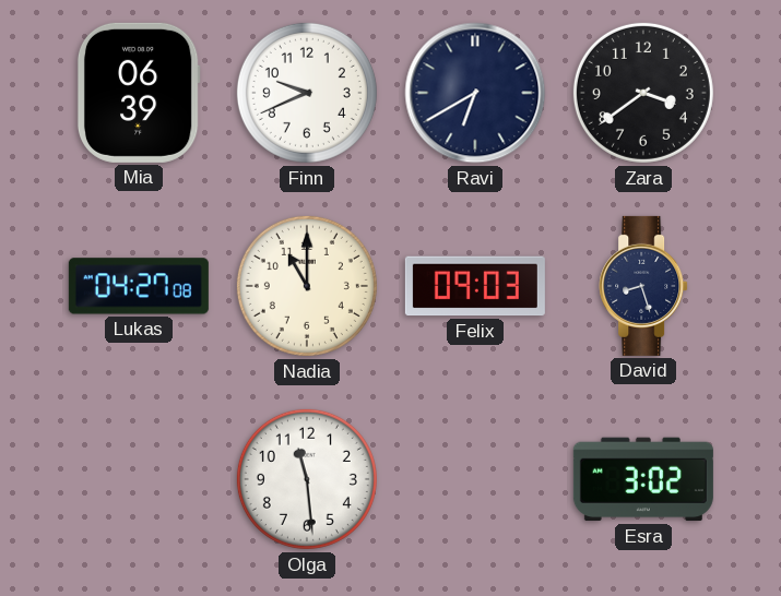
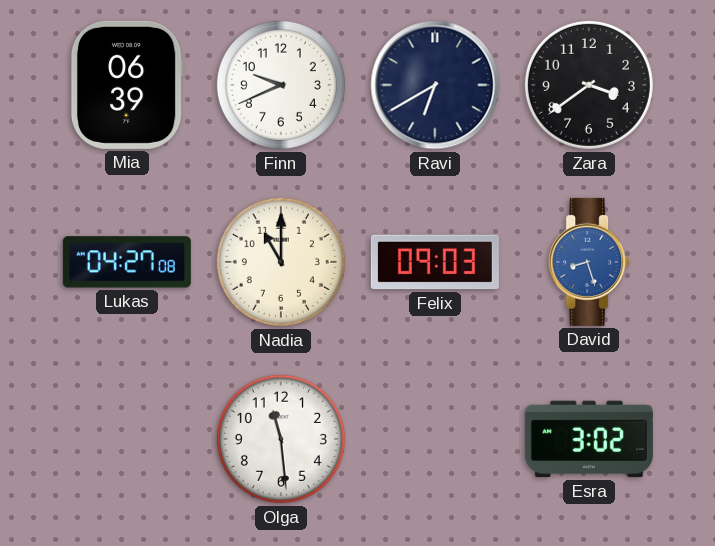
David dial: navy -> blue (589, 262)
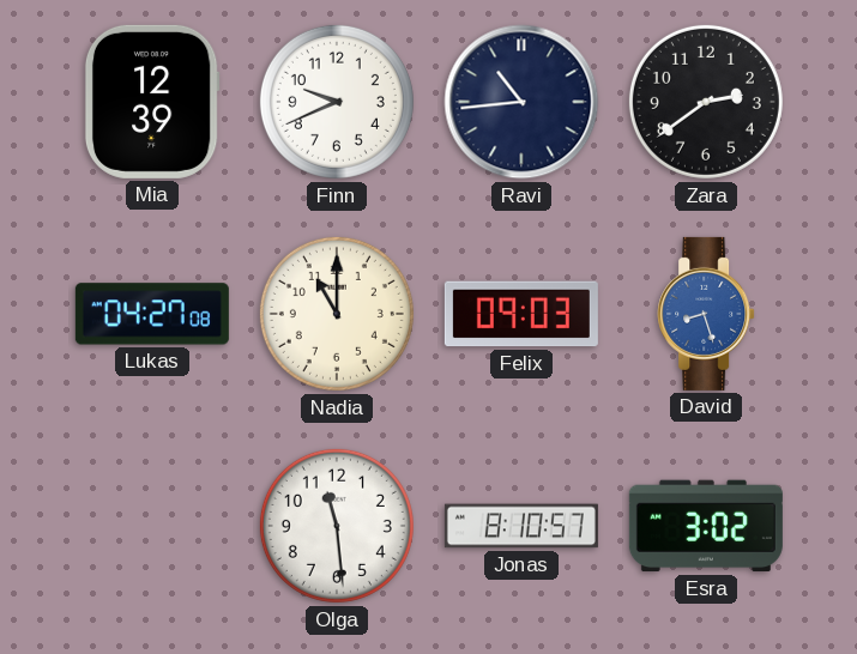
Mia: 06:39 -> 12:39 (152, 102)
Ravi: 6:40 -> 10:44 (521, 102)
Zara: 3:39 -> 2:39 (706, 102)
Jonas: none -> 8:10 (521, 526)
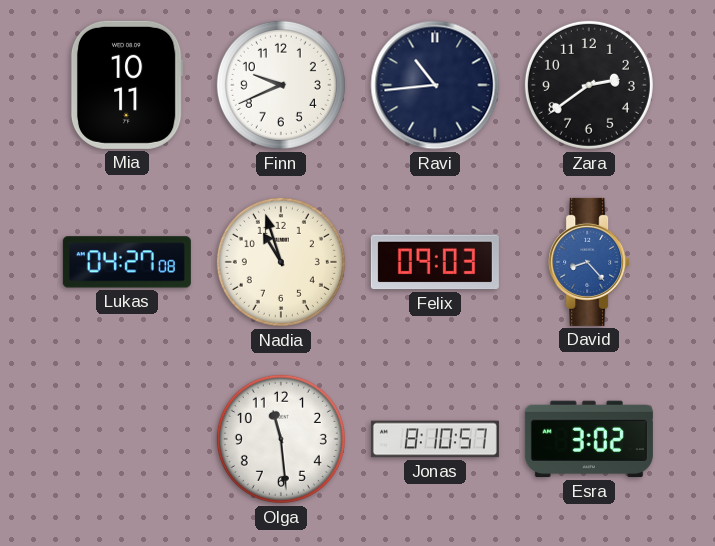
Mia: 12:39 -> 10:11 (127, 85)
Nadia: 11:00 -> 10:57 (281, 262)
David: 8:27 -> 8:23 (589, 262)
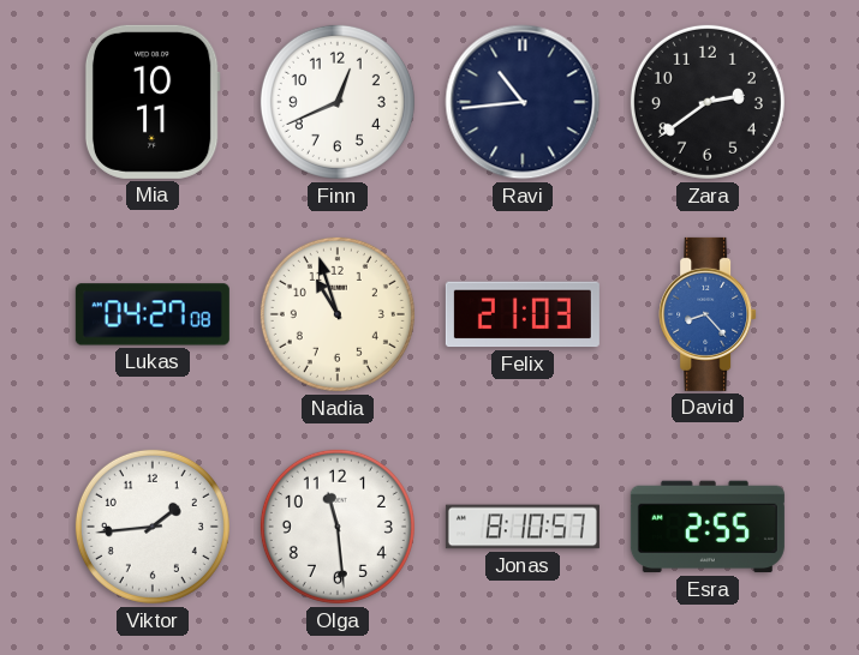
Finn: 9:41 -> 12:41 (338, 102)
Felix: 09:03 -> 21:03 (523, 314)
Viktor: none -> 1:44 (153, 527)
Esra: 3:02 -> 2:55 (708, 527)
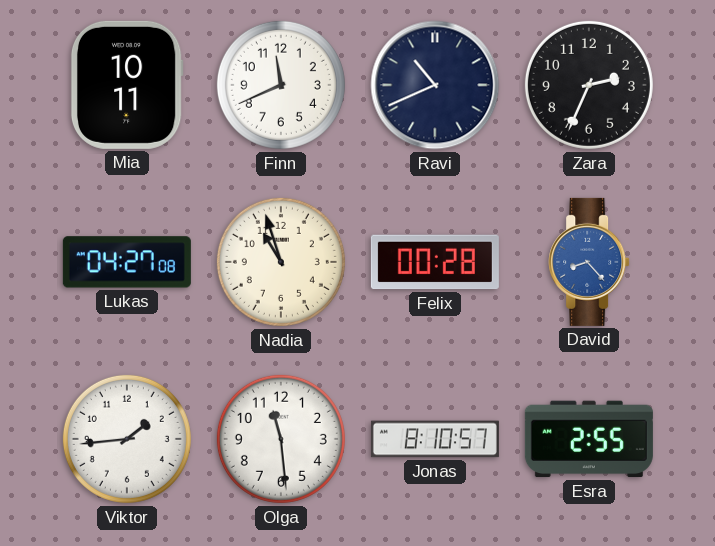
Finn: 12:41 -> 11:41 (281, 85)
Ravi: 10:44 -> 10:41 (435, 85)
Zara: 2:39 -> 2:34 (589, 85)
Felix: 21:03 -> 00:28 (435, 262)
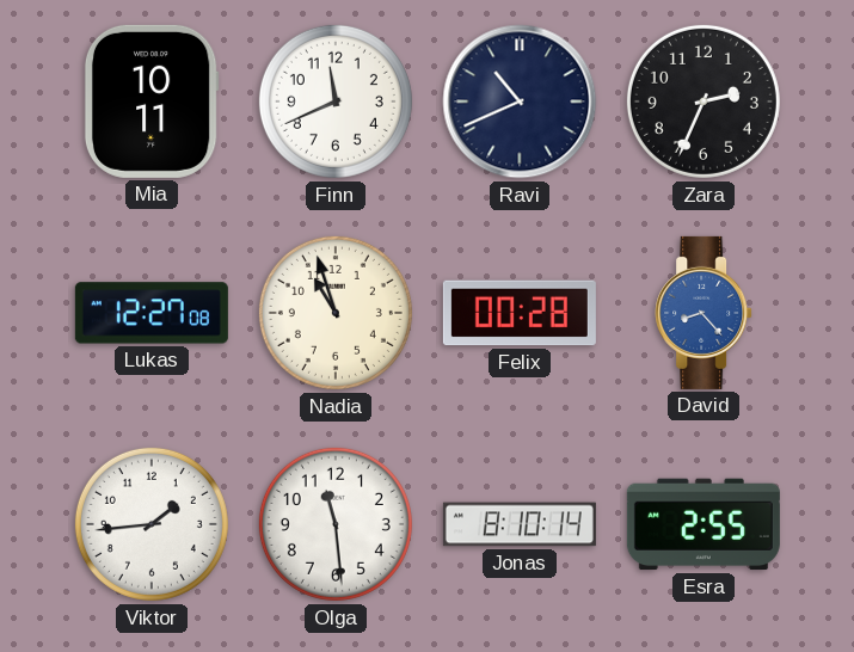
Lukas: 04:27 -> 12:27 (152, 313)
Jonas: 8:10:57 -> 8:10:14 (520, 524)
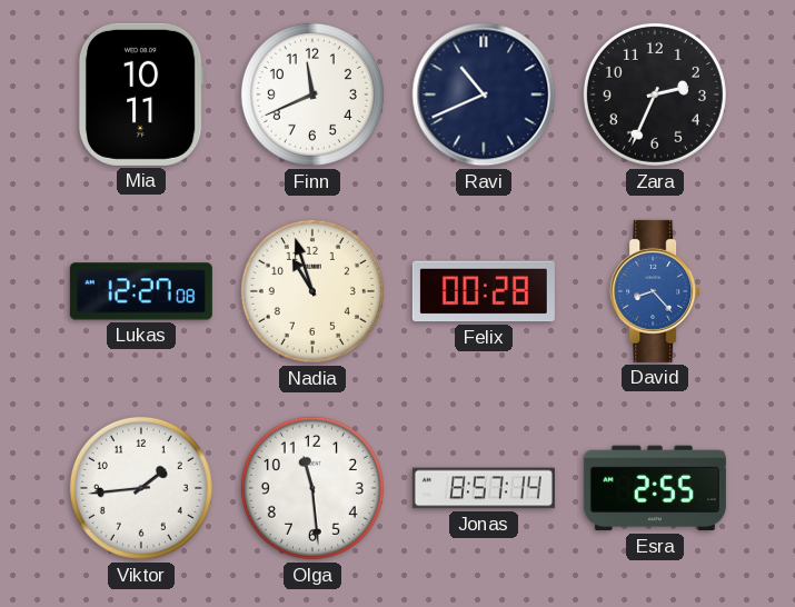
Jonas: 8:10 -> 8:57 (484, 488)
